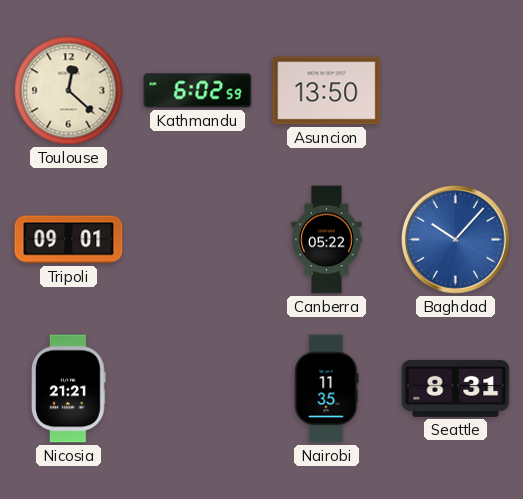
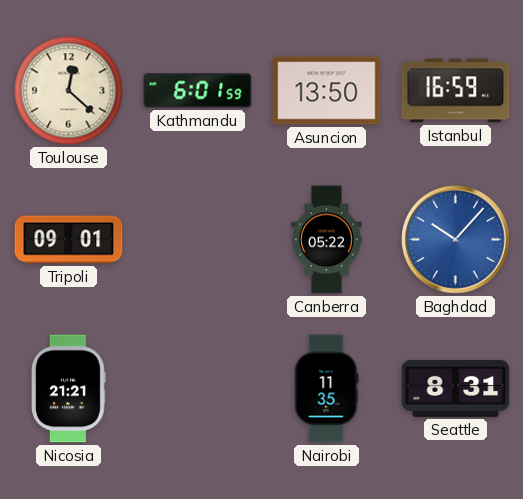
Kathmandu: 6:02 -> 6:01 (198, 91)
Istanbul: none -> 16:59 (456, 91)
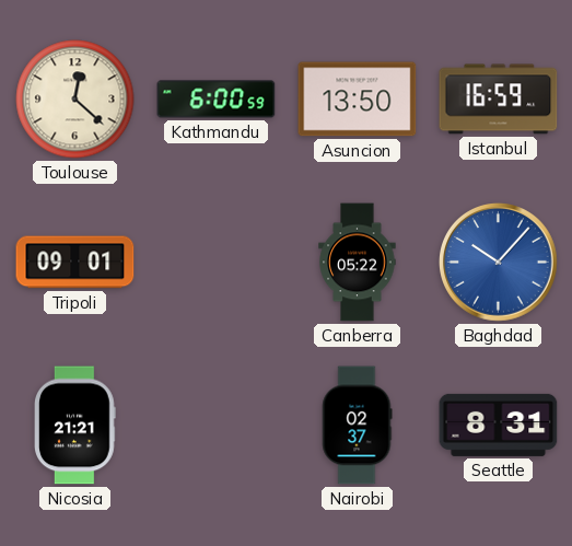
Kathmandu: 6:01 -> 6:00 (217, 100)
Nairobi: 11:35 -> 02:37 (357, 426)
